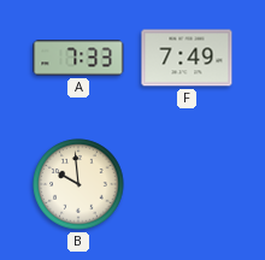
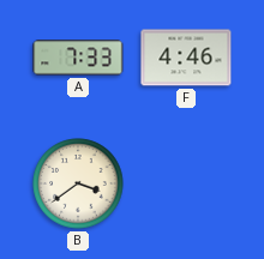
F: 7:49 -> 4:46 (186, 58)
B: 9:59 -> 3:39 (78, 183)
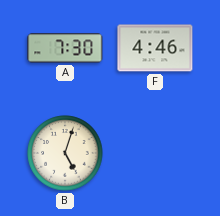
A: 7:33 -> 7:30 (65, 48)
B: 3:39 -> 5:03 (65, 153)
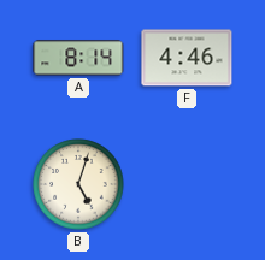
A: 7:30 -> 8:14 (78, 58)
